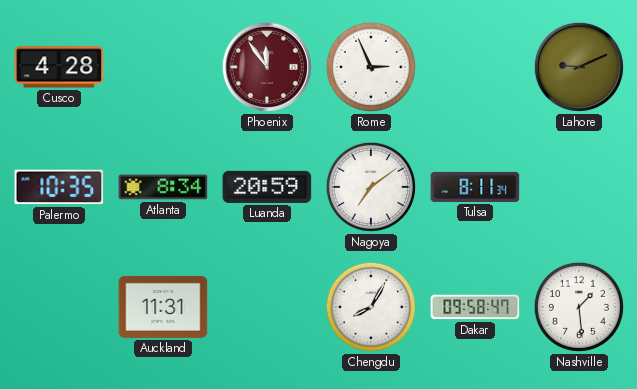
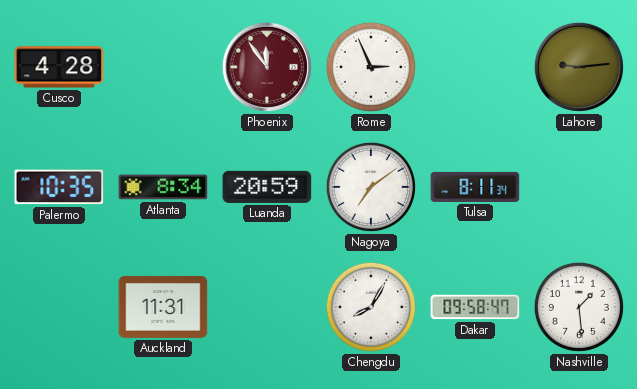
Lahore: 9:11 -> 9:14 (579, 67)
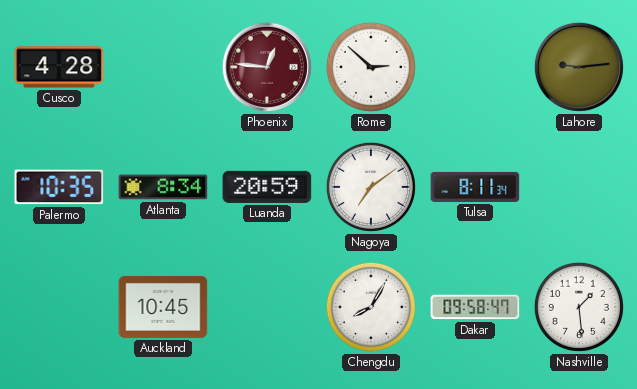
Phoenix: 11:54 -> 12:46 (267, 67)
Rome: 2:56 -> 2:52 (371, 67)
Auckland: 11:31 -> 10:45 (163, 307)
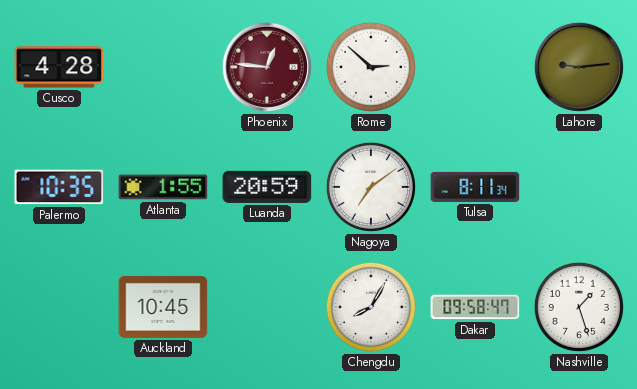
Atlanta: 8:34 -> 1:55 (163, 187)
Nashville: 1:29 -> 1:27 (579, 307)
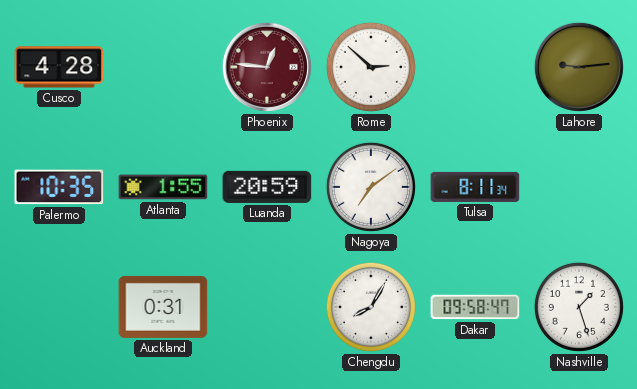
Auckland: 10:45 -> 0:31 (163, 307)
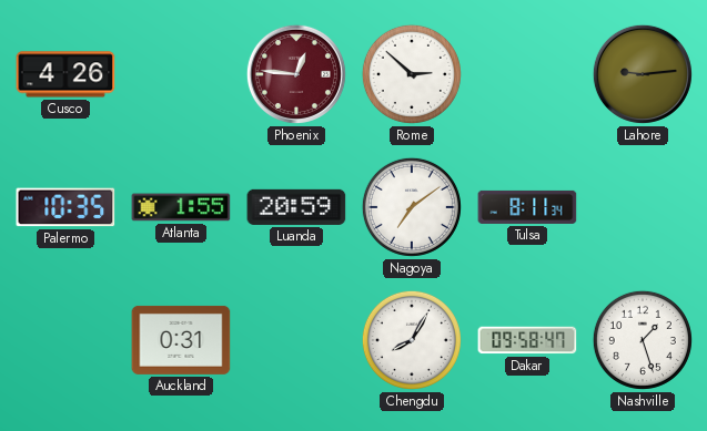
Cusco: 4:28 -> 4:26 (65, 74)
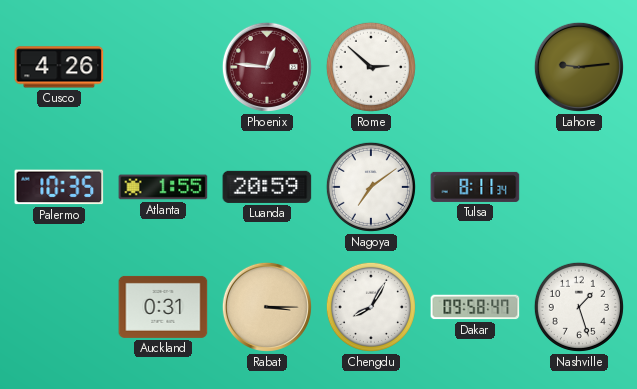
Rabat: none -> 3:15 (267, 307)
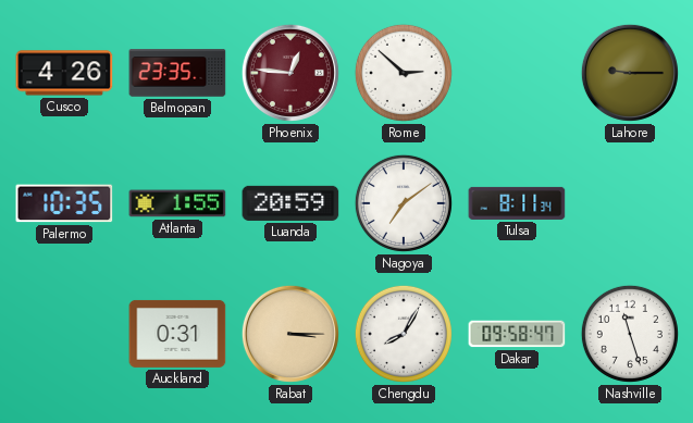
Belmopan: none -> 23:35 (177, 73)
Lahore: 9:14 -> 9:15 (630, 73)
Nashville: 1:27 -> 11:27 (630, 334)
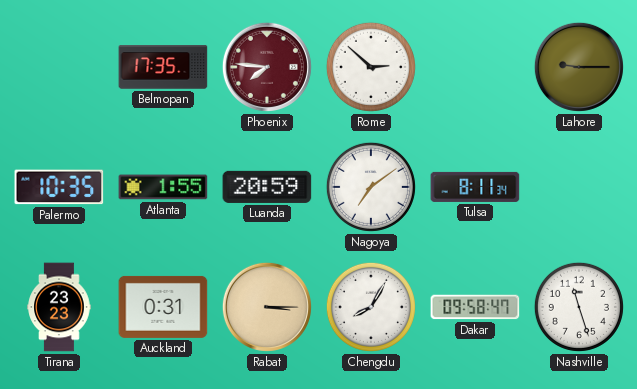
Cusco: 4:26 -> none (64, 73)
Belmopan: 23:35 -> 17:35 (163, 67)
Phoenix: 12:46 -> 7:46 (267, 67)
Tirana: none -> 23:23 (59, 307)
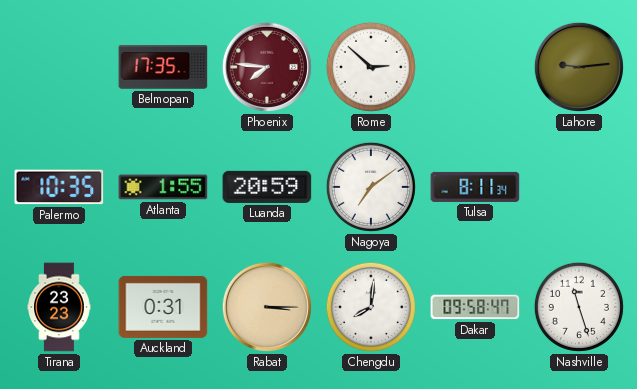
Lahore: 9:15 -> 9:14 (579, 67)
Chengdu: 8:05 -> 8:01 (371, 307)
